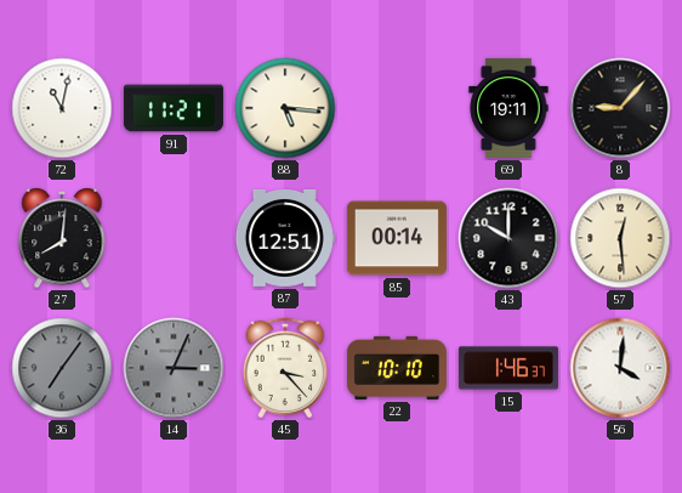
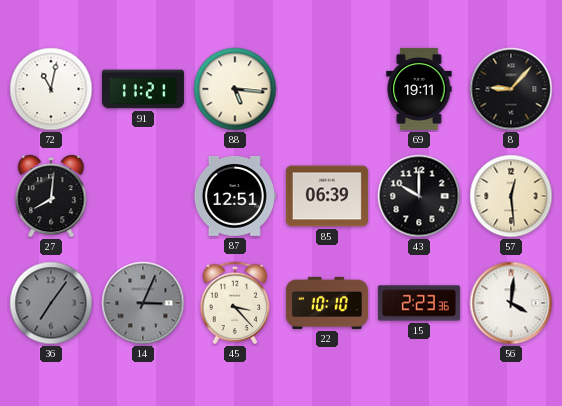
85: 00:14 -> 06:39 (327, 196)
15: 1:46 -> 2:23 (419, 303)
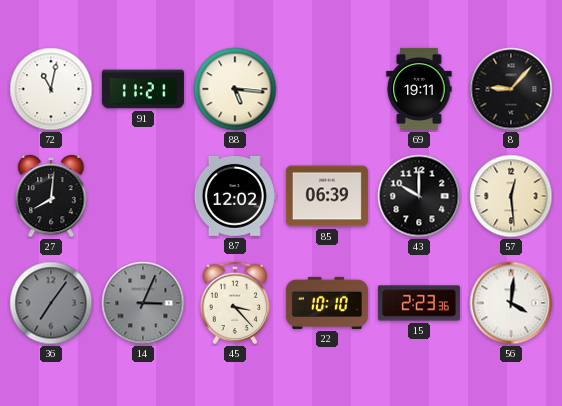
87: 12:51 -> 12:02 (235, 197)
